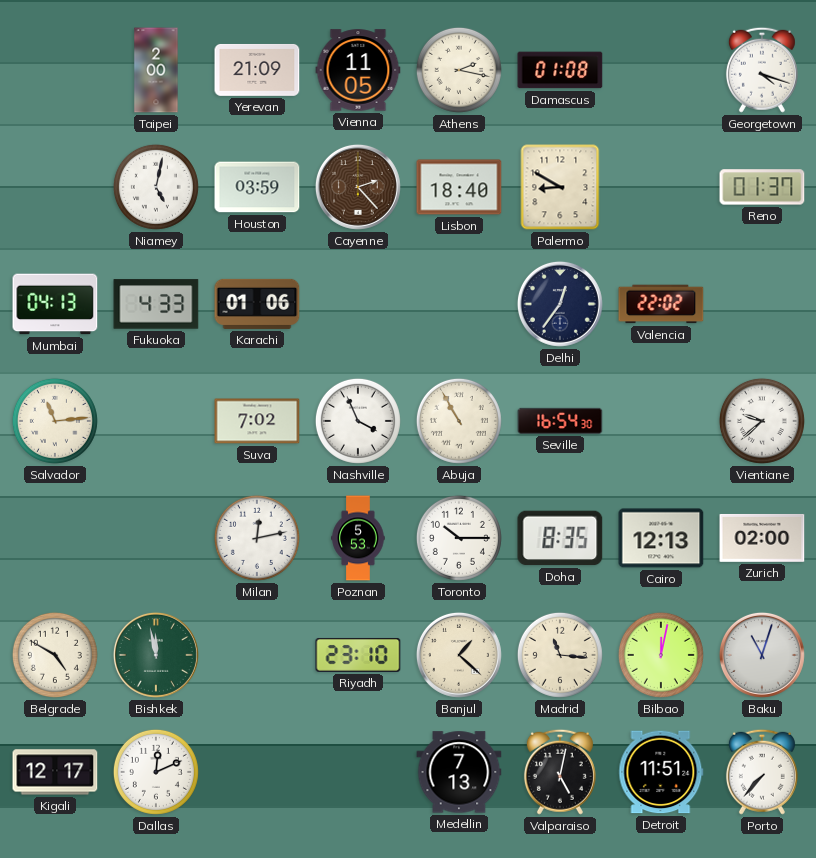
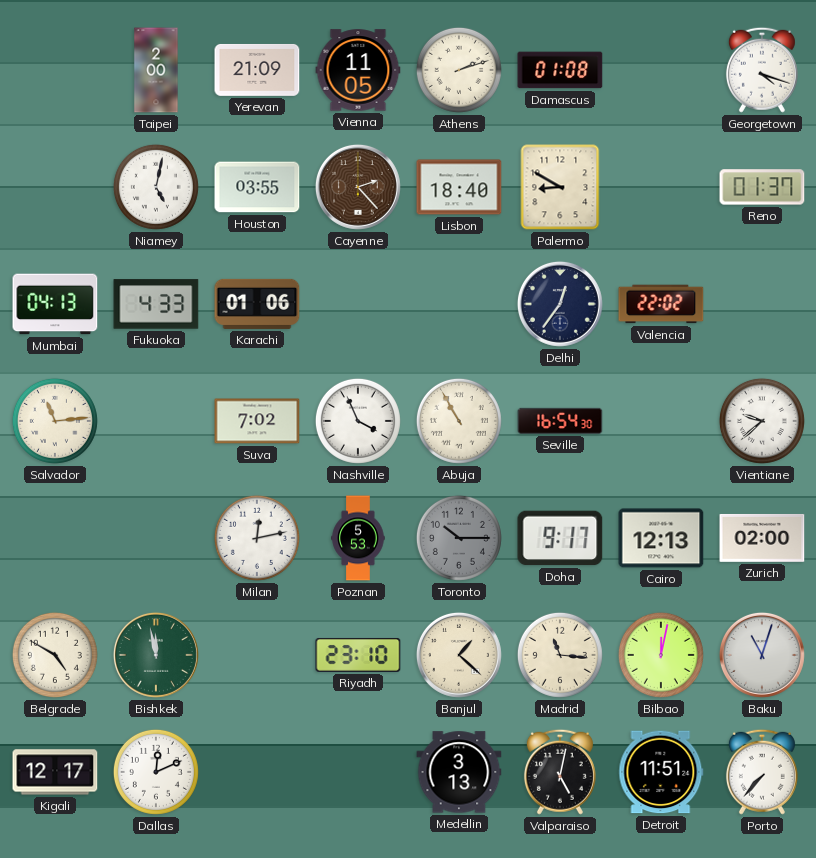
Athens: 2:17 -> 2:12 (459, 70)
Houston: 03:59 -> 03:55 (257, 187)
Toronto dial: white -> grey (459, 538)
Doha: 8:35 -> 9:17 (560, 538)
Medellin: 7:13 -> 3:13 (459, 772)
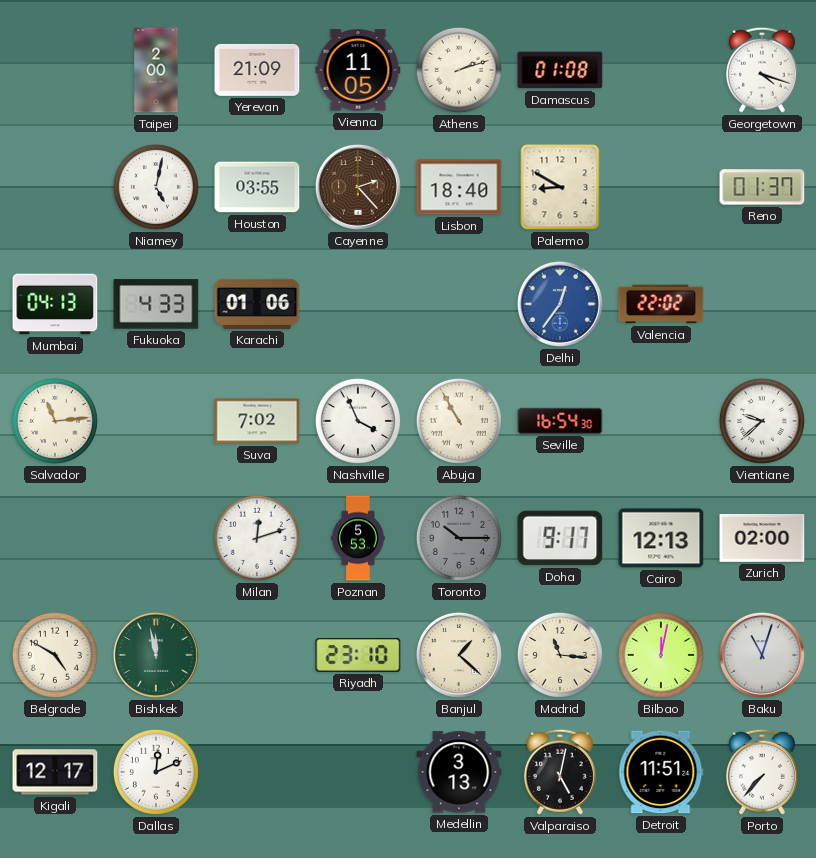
Delhi dial: navy -> blue (560, 304)
Milan: 12:13 -> 12:12 (257, 538)
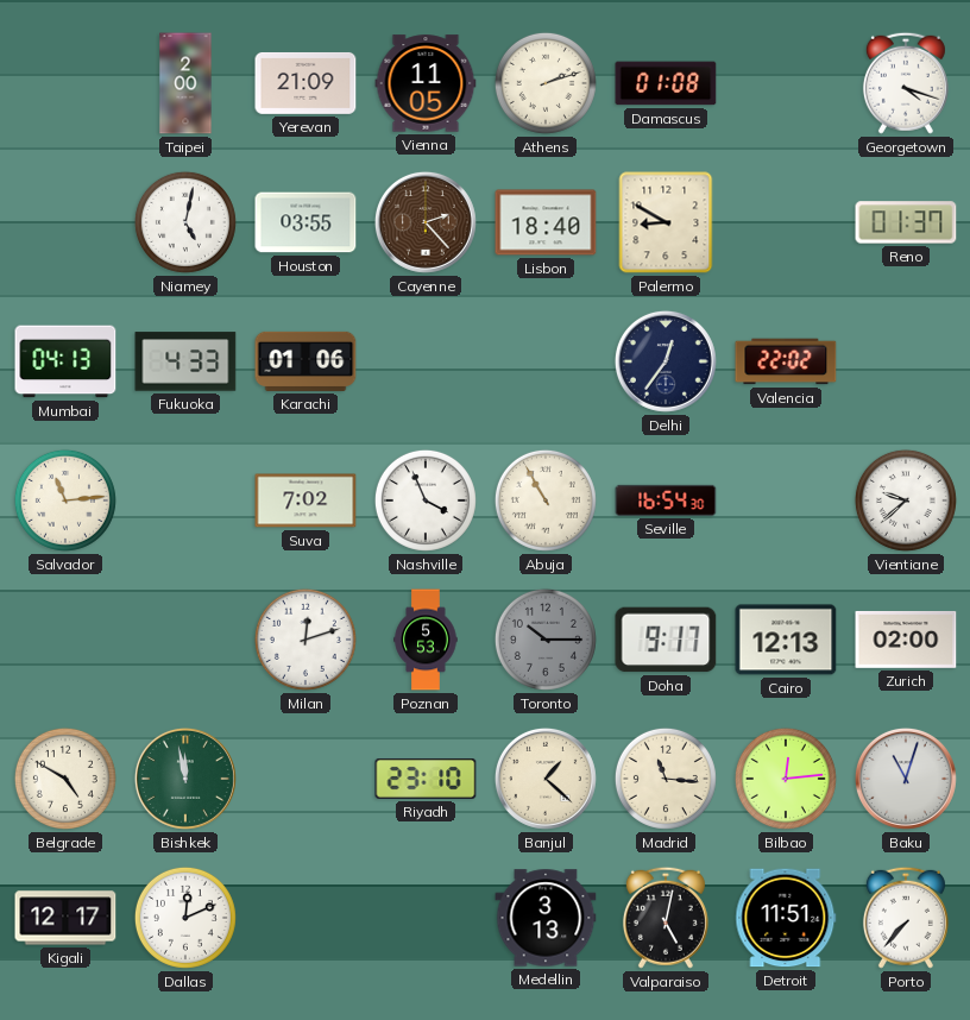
Delhi dial: blue -> navy (666, 361)
Bilbao: 12:02 -> 12:14 (786, 779)
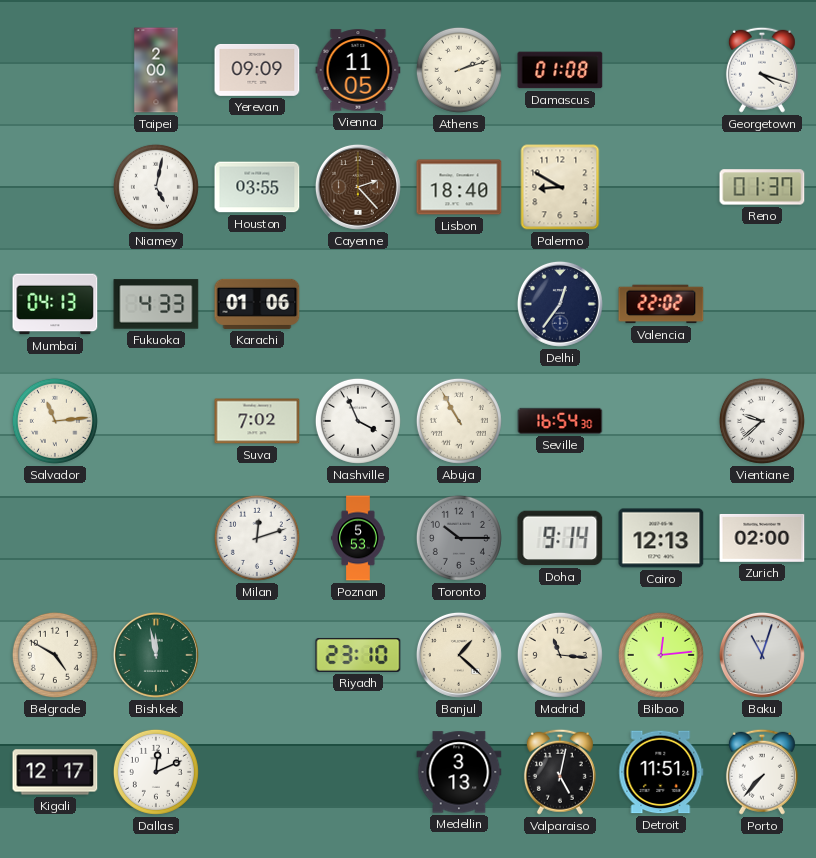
Yerevan: 21:09 -> 09:09 (257, 70)
Doha: 9:17 -> 9:14 (560, 538)
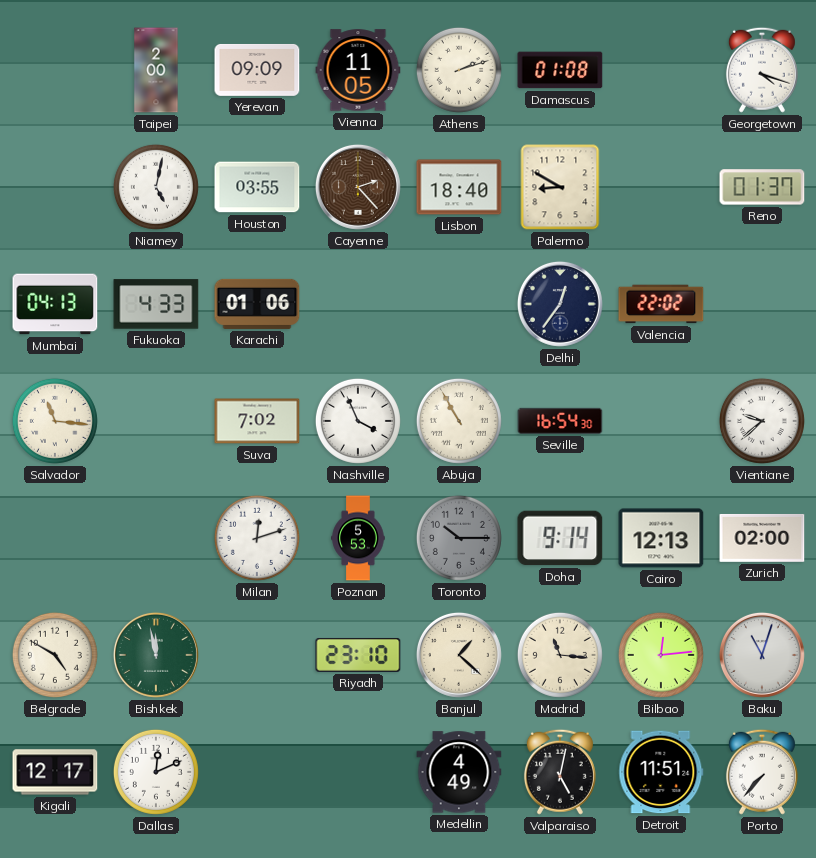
Salvador: 11:14 -> 11:16 (55, 421)
Medellin: 3:13 -> 4:49 (459, 772)
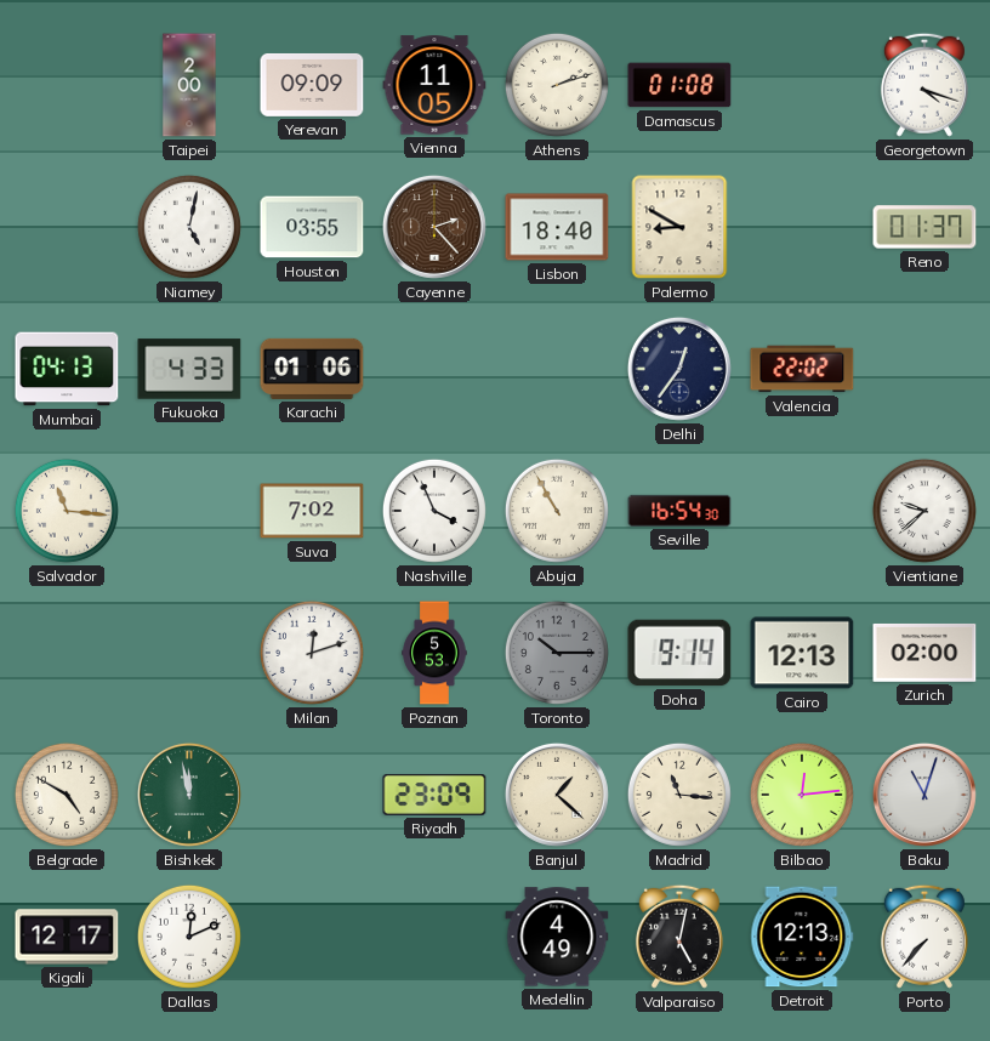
Riyadh: 23:10 -> 23:09 (434, 795)
Detroit: 11:51 -> 12:13 (802, 937)
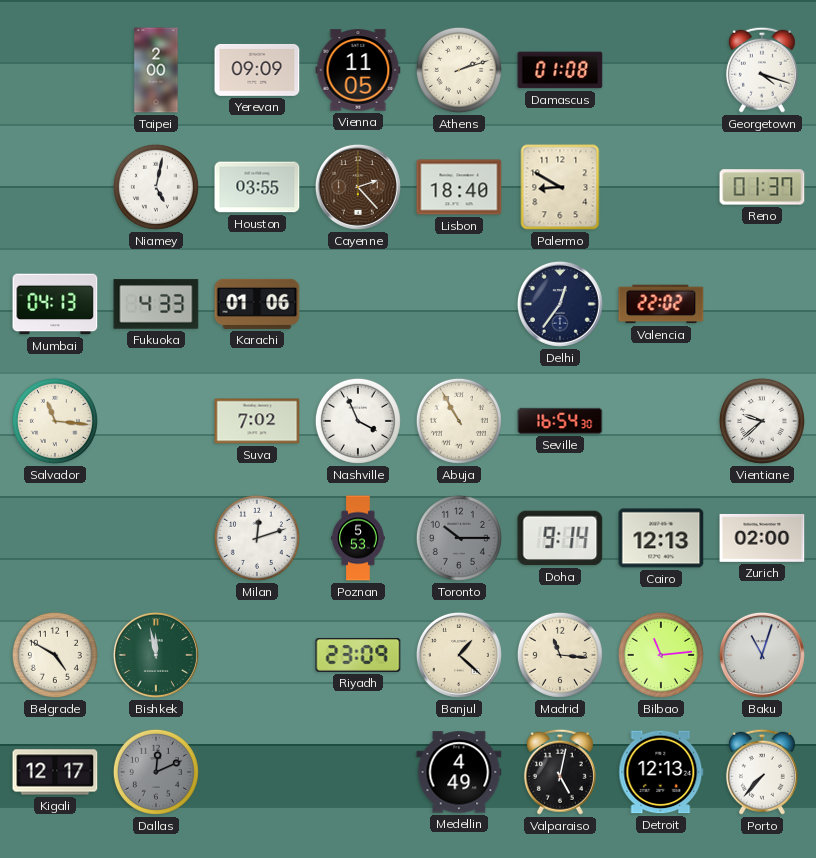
Bilbao: 12:14 -> 11:14 (661, 655)
Dallas dial: white -> grey (156, 772)
